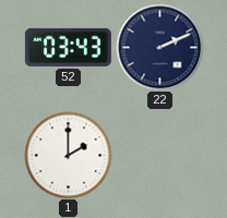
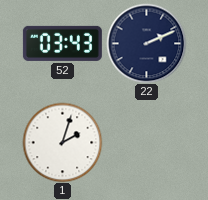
1: 2:00 -> 2:03 (62, 142)
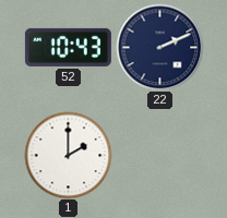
52: 03:43 -> 10:43 (68, 47)
1: 2:03 -> 2:00 (68, 155)
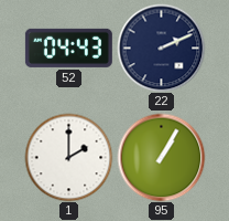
52: 10:43 -> 04:43 (68, 48)
95: none -> 1:05 (161, 157)
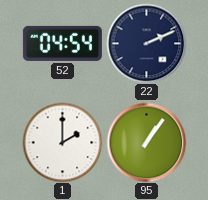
52: 04:43 -> 04:54 (62, 43)
95: 1:05 -> 1:06 (146, 142)
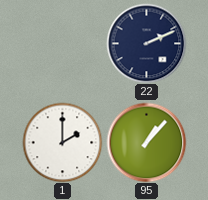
52: 04:54 -> none (62, 43)
95: 1:06 -> 1:07 (146, 142)
